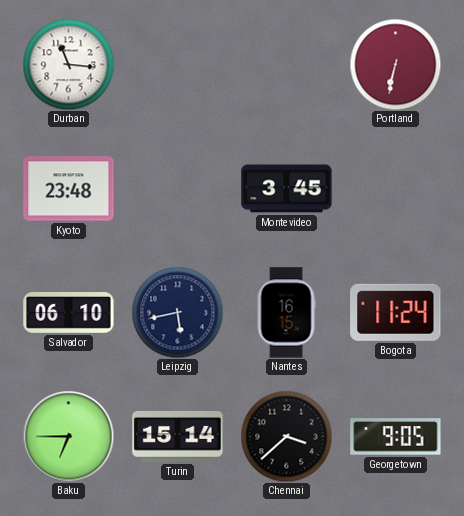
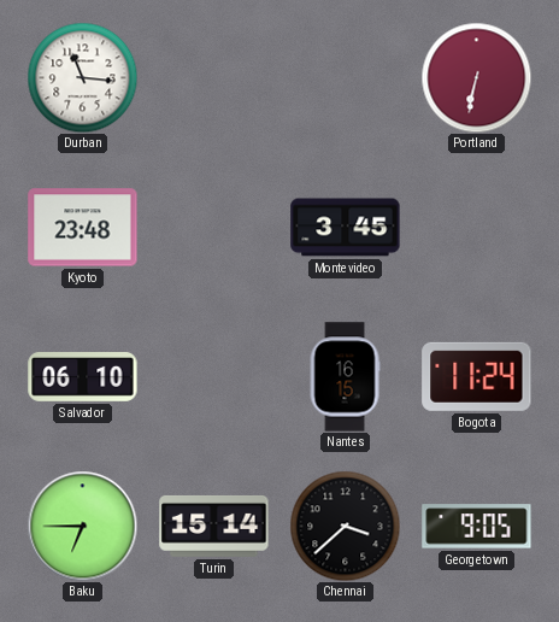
Leipzig: 5:43 -> none (177, 312)
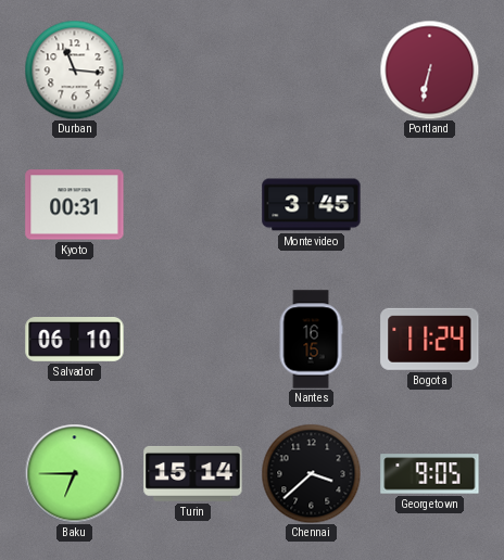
Kyoto: 23:48 -> 00:31 (75, 205)
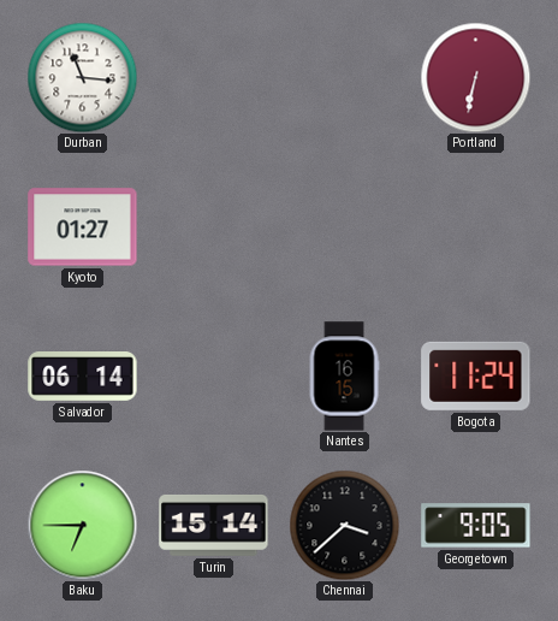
Kyoto: 00:31 -> 01:27 (83, 227)
Montevideo: 3:45 -> none (312, 205)
Salvador: 06:10 -> 06:14 (83, 377)
